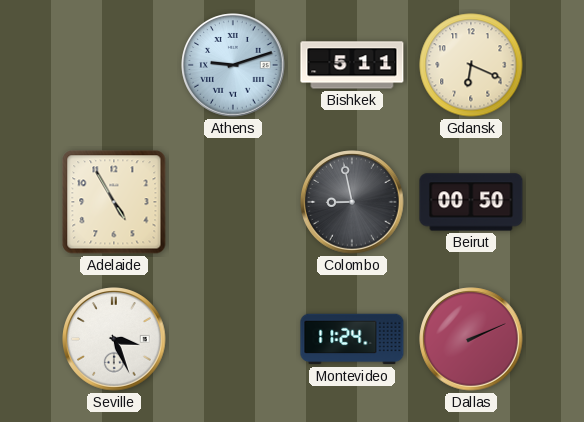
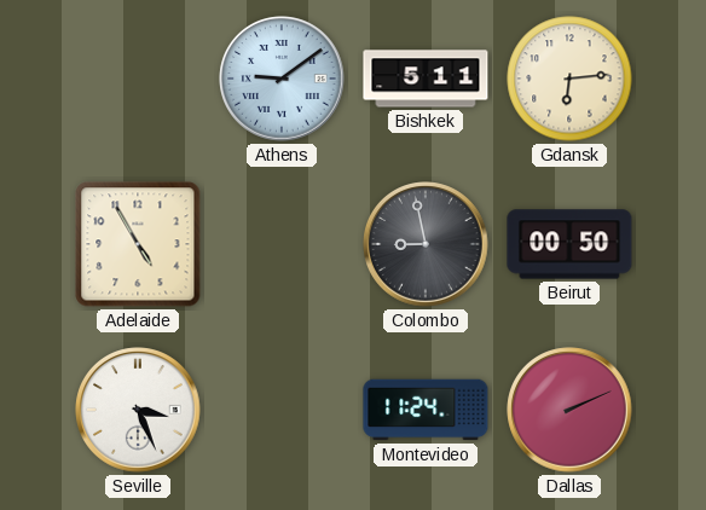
Athens: 9:12 -> 9:09 (282, 79)
Gdansk: 6:19 -> 6:14 (569, 79)
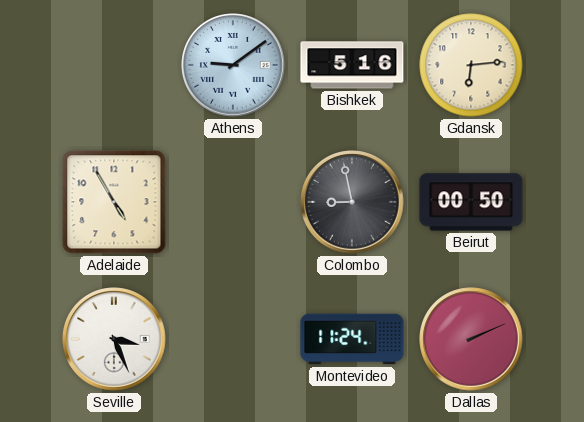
Bishkek: 5:11 -> 5:16 (352, 65)
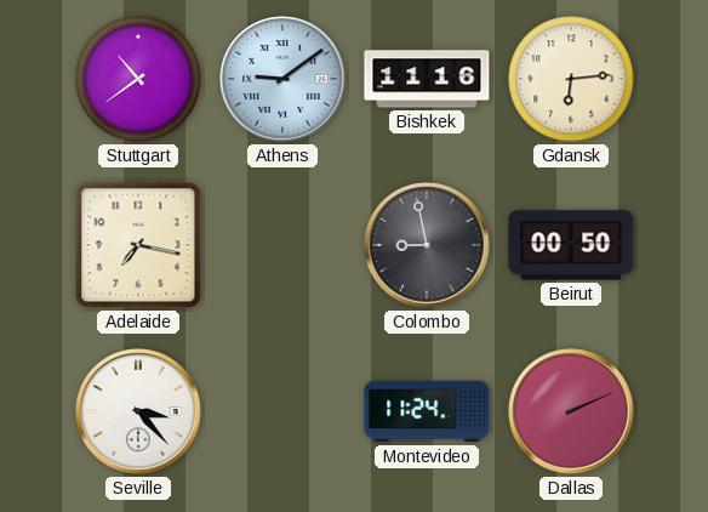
Stuttgart: none -> 10:39 (138, 79)
Bishkek: 5:16 -> 11:16 (427, 79)
Adelaide: 4:55 -> 7:17 (138, 245)
Seville: 3:26 -> 3:23 (138, 411)
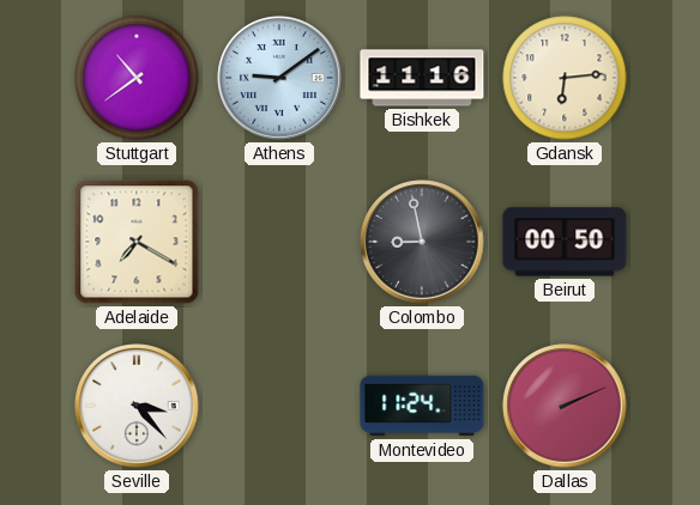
Adelaide: 7:17 -> 7:20 (137, 242)
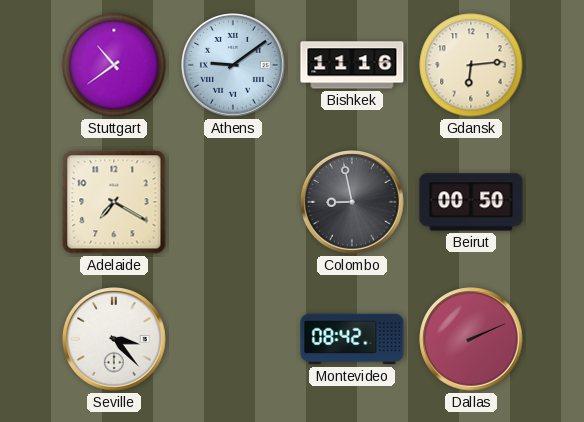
Montevideo: 11:24 -> 08:42 (352, 339)
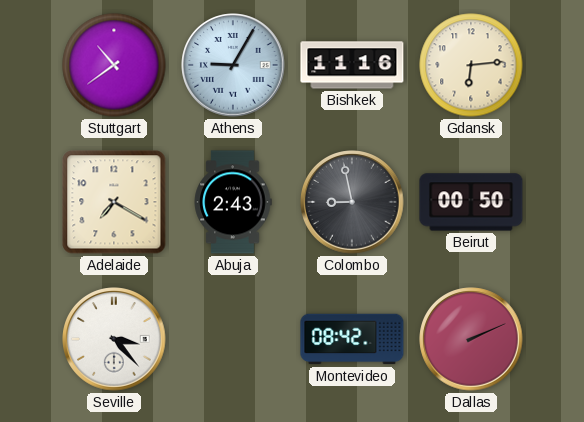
Athens: 9:09 -> 9:05 (233, 65)
Abuja: none -> 2:43 (233, 202)
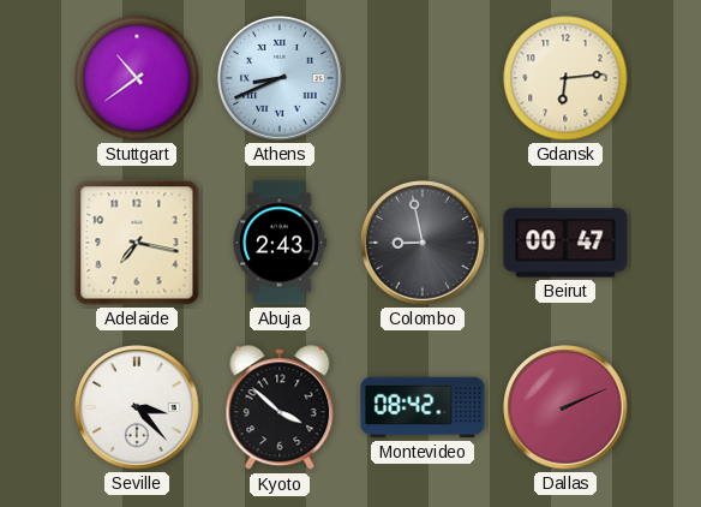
Athens: 9:05 -> 8:41 (280, 78)
Bishkek: 11:16 -> none (352, 65)
Adelaide: 7:20 -> 7:17 (137, 243)
Beirut: 00:50 -> 00:47 (565, 243)
Kyoto: none -> 3:52 (280, 408)
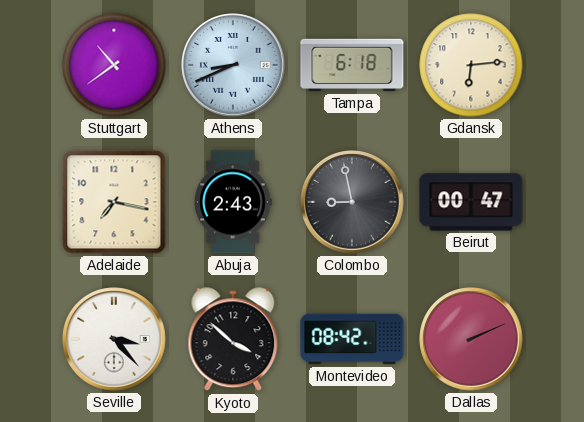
Tampa: none -> 6:18 (352, 65)
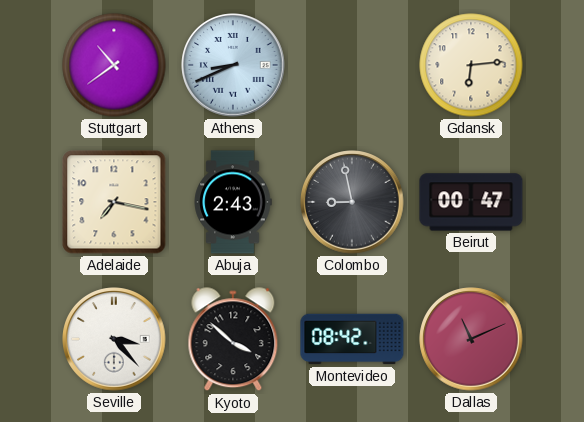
Tampa: 6:18 -> none (352, 65)
Dallas: 2:11 -> 11:11 (471, 339)
